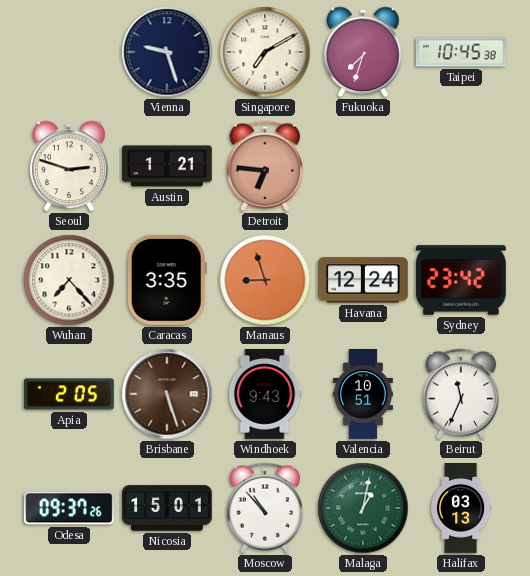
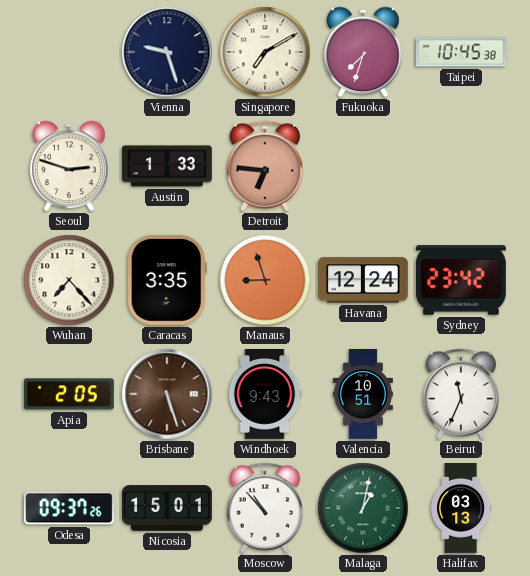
Austin: 1:21 -> 1:33 (168, 166)
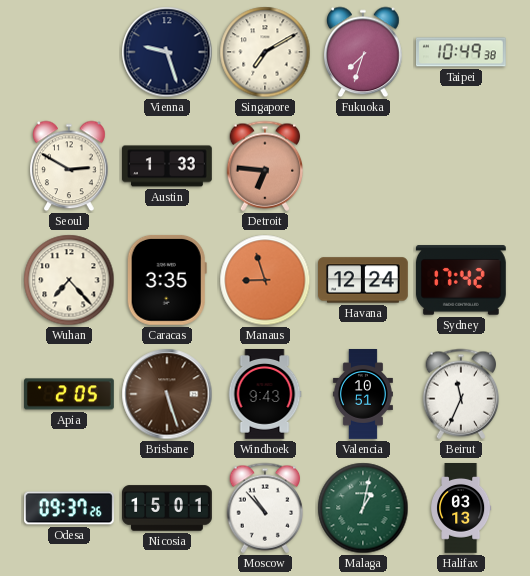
Taipei: 10:45 -> 10:49 (461, 52)
Seoul: 2:48 -> 2:50 (70, 166)
Sydney: 23:42 -> 17:42 (461, 280)
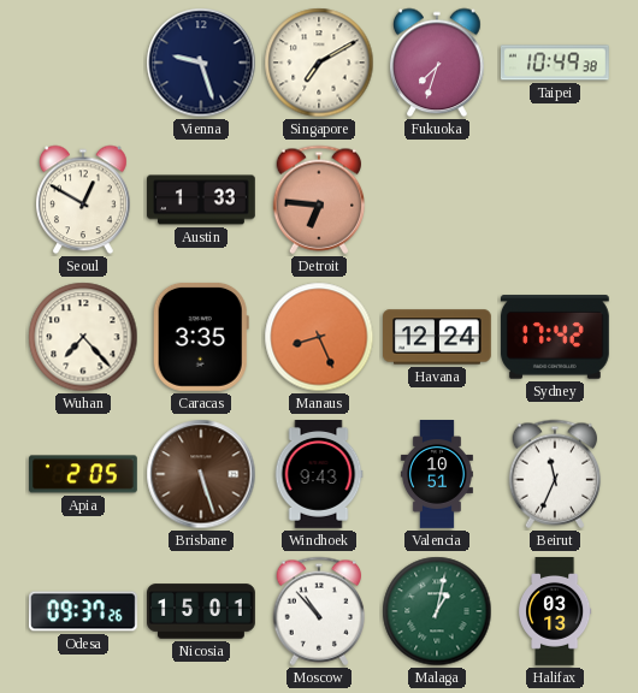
Seoul: 2:50 -> 12:50 (84, 200)
Manaus: 8:57 -> 8:26 (319, 337)
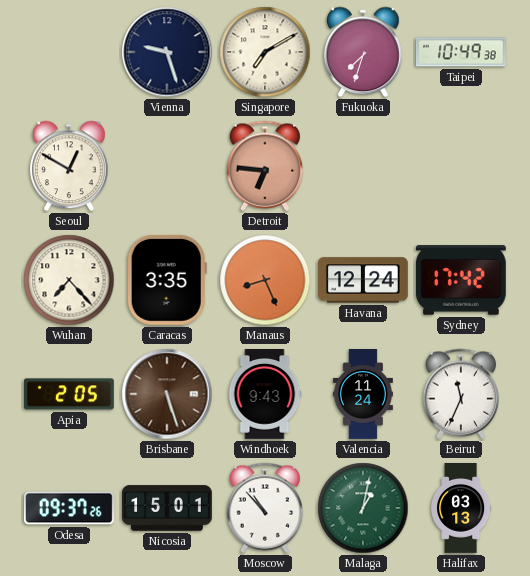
Austin: 1:33 -> none (202, 200)
Valencia: 10:51 -> 11:24 (363, 394)
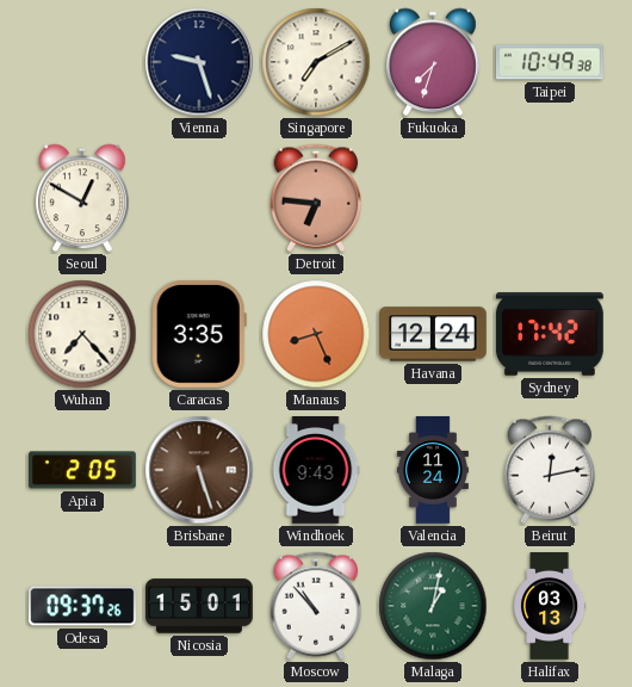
Beirut: 11:34 -> 12:13 (550, 470)
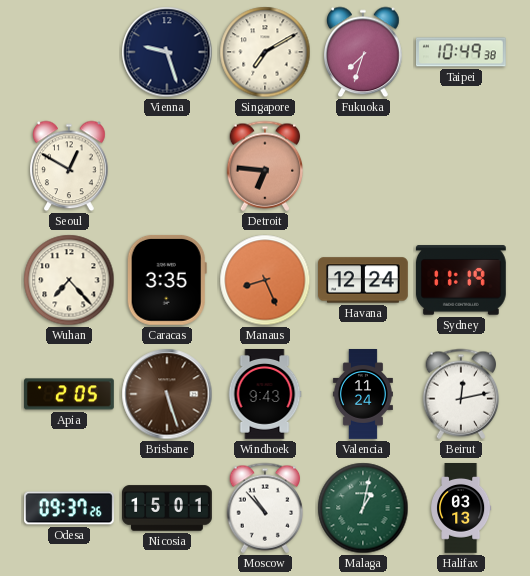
Sydney: 17:42 -> 11:19 (461, 280)
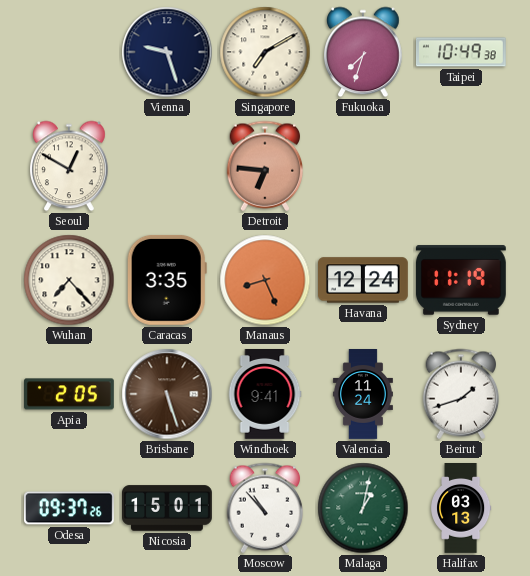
Windhoek: 9:43 -> 9:41 (265, 395)
Beirut: 12:13 -> 1:42 (461, 394)
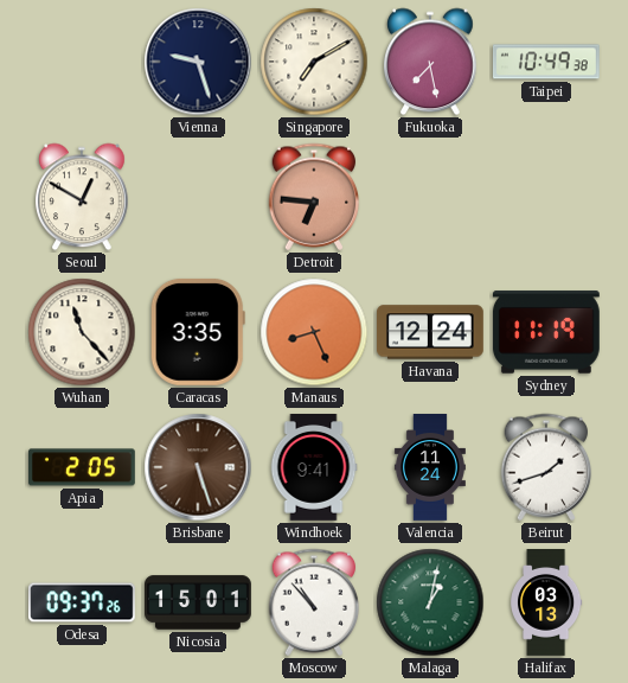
Fukuoka: 7:33 -> 7:28 (431, 62)
Wuhan: 7:23 -> 11:23 (82, 332)
